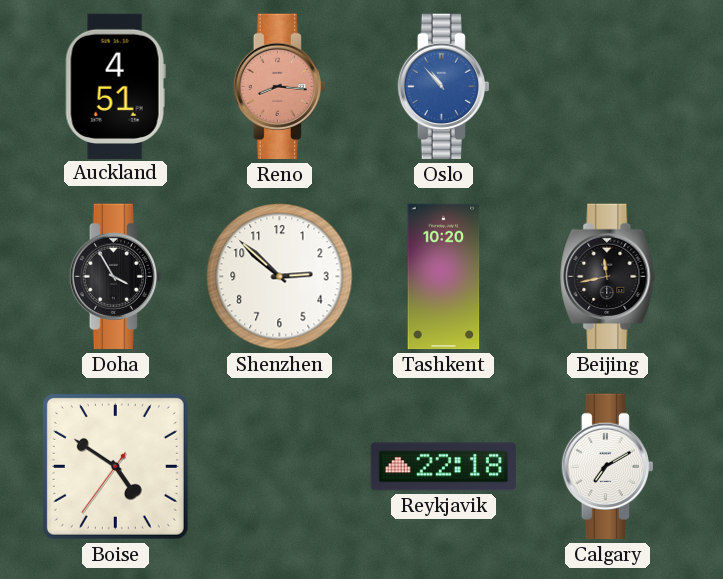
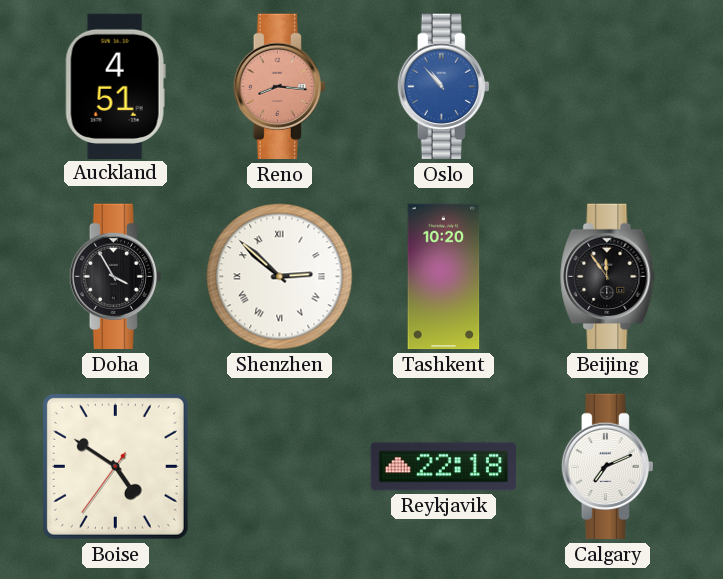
Shenzhen numerals: Arabic -> Roman (280, 277)
Beijing: 11:43 -> 11:54 (608, 277)
Calgary: 7:10 -> 7:11 (607, 467)
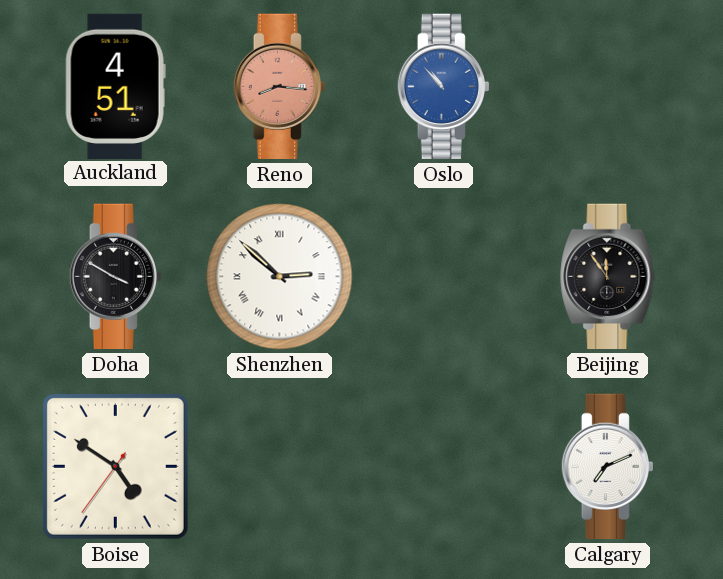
Doha: 3:55 -> 3:50 (115, 277)
Tashkent: 10:20 -> none (444, 277)
Reykjavik: 22:18 -> none (444, 467)
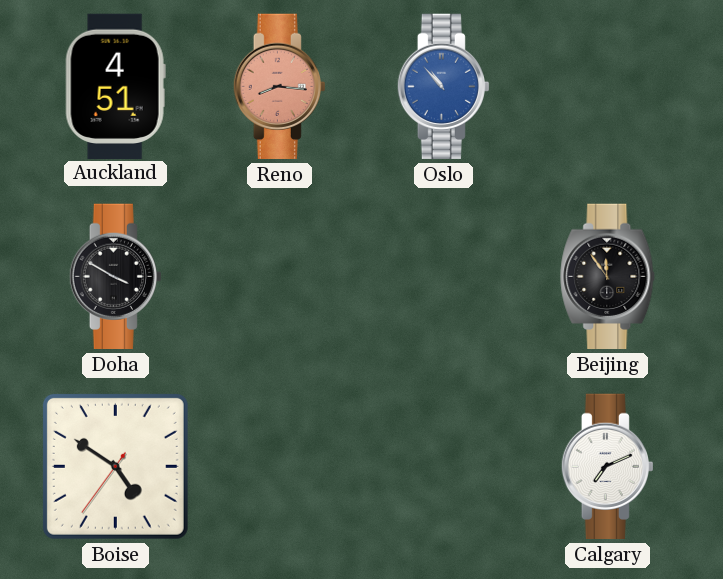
Shenzhen: 2:52 -> none (280, 277)
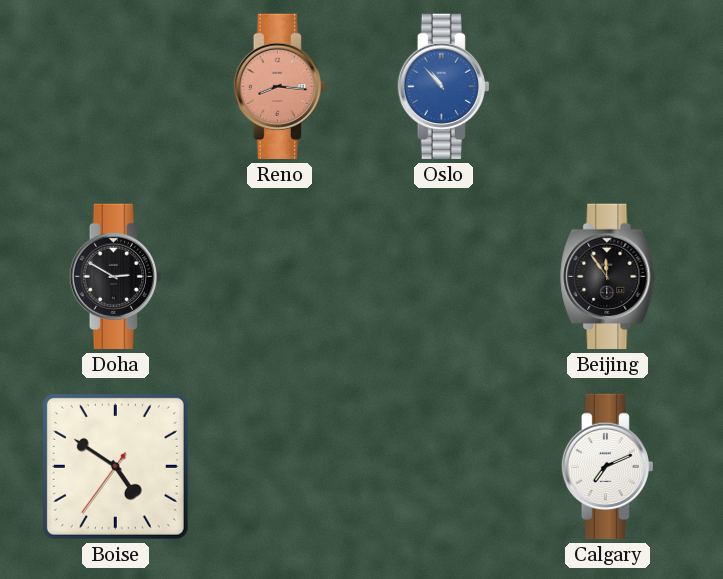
Auckland: 4:51 -> none (115, 86)
Doha: 3:50 -> 2:50 (115, 277)
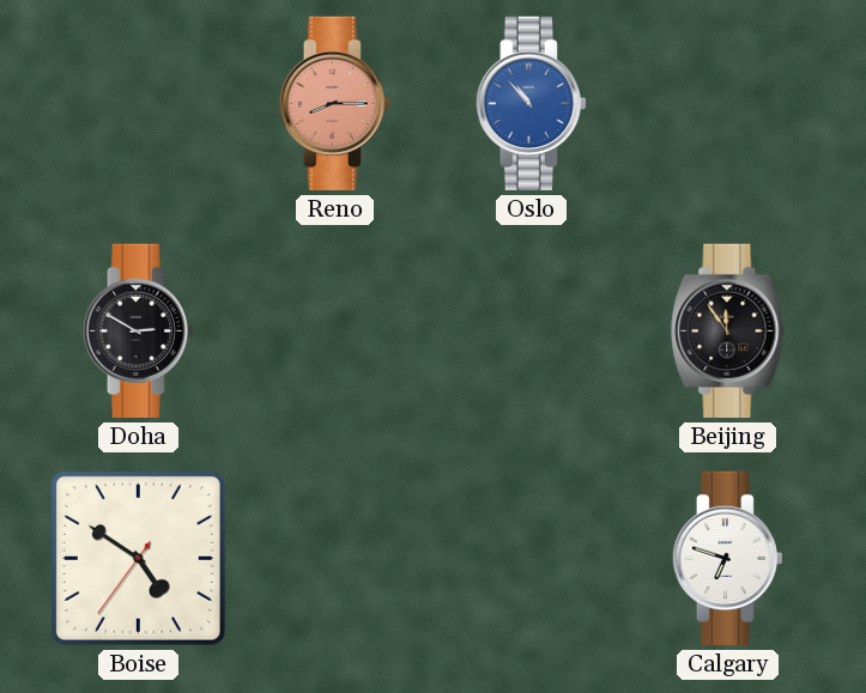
Reno: 8:16 -> 8:15 (334, 104)
Calgary: 7:11 -> 6:48 (727, 559)
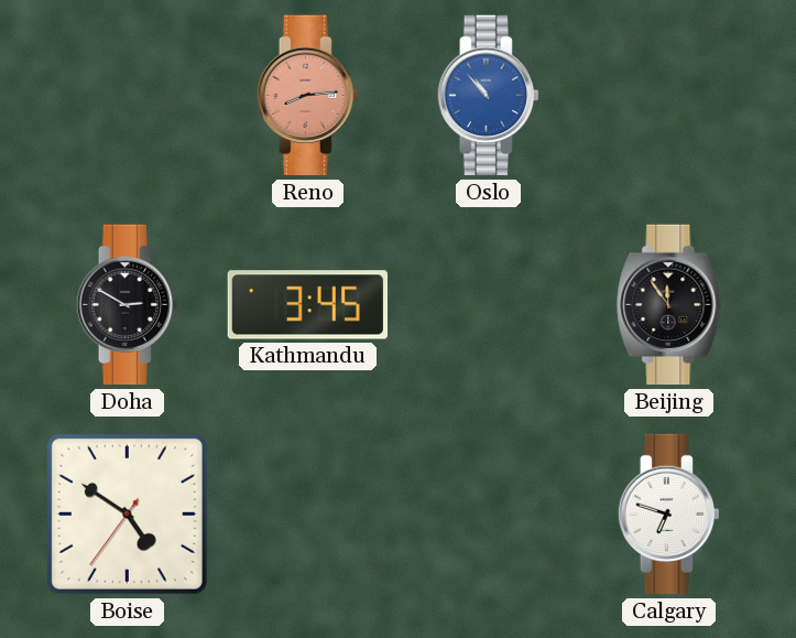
Reno: 8:15 -> 8:14 (307, 96)
Kathmandu: none -> 3:45 (307, 305)
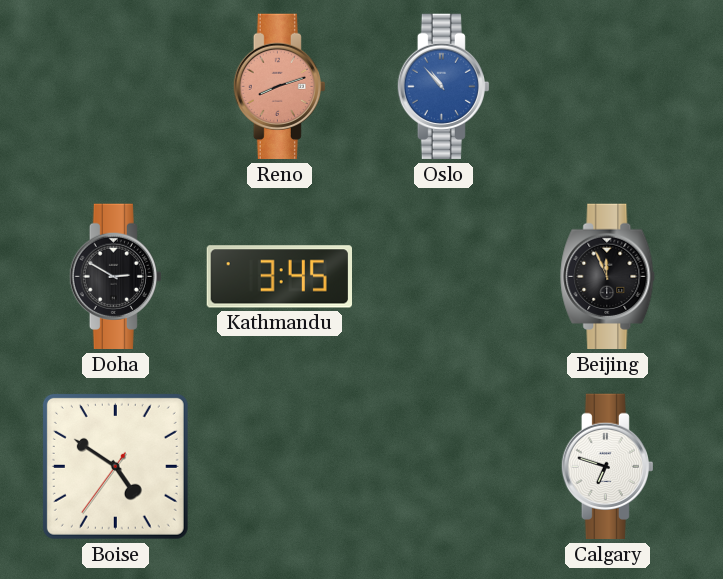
Reno: 8:14 -> 8:12 (279, 87)
Beijing: 11:54 -> 11:56 (608, 277)
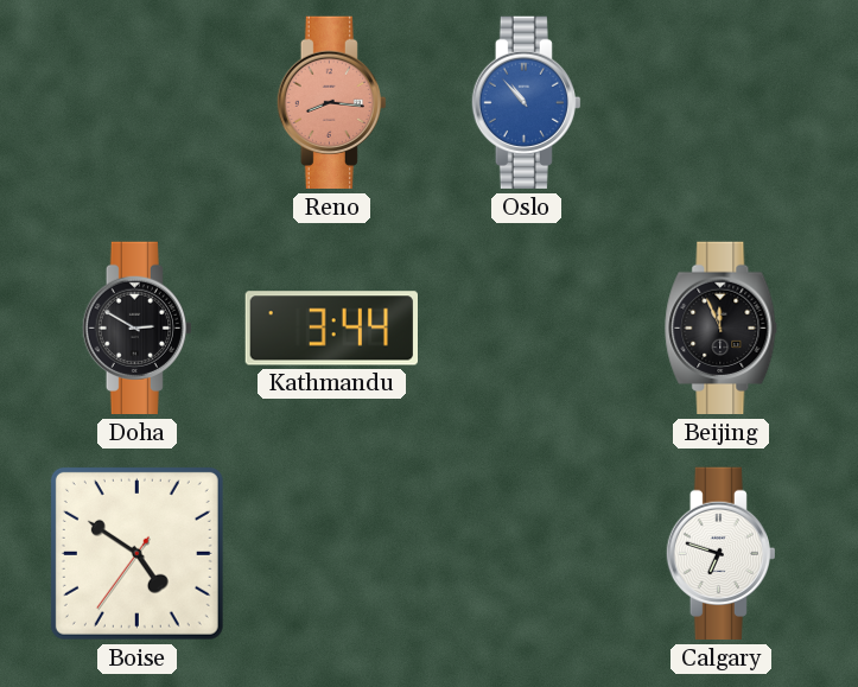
Reno: 8:12 -> 8:16 (331, 103)
Kathmandu: 3:45 -> 3:44 (331, 329)
